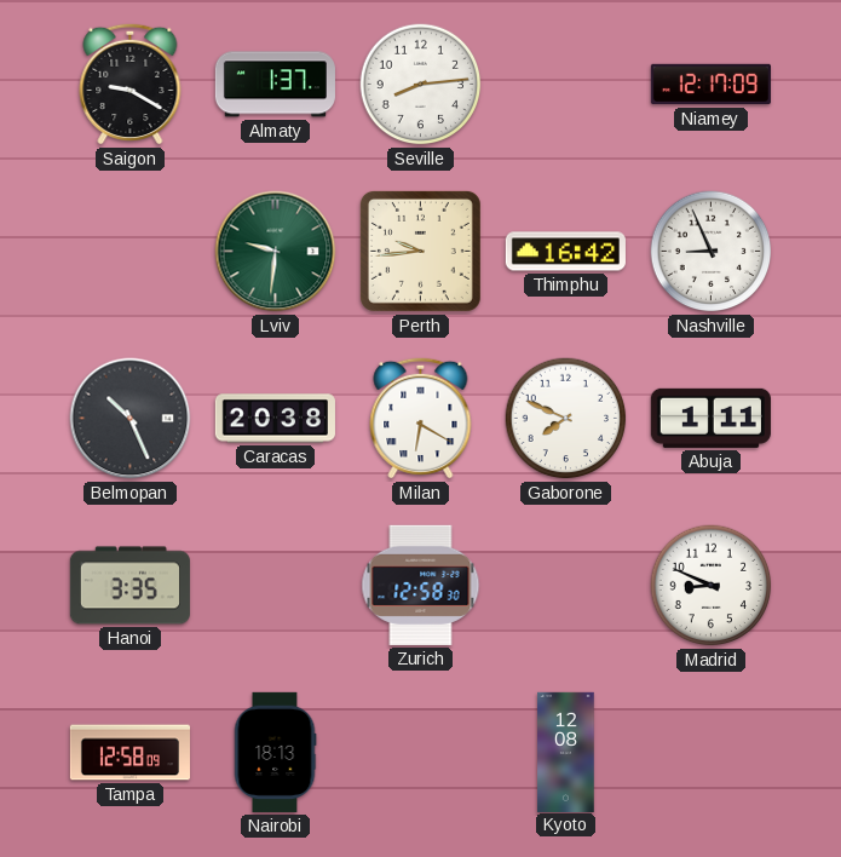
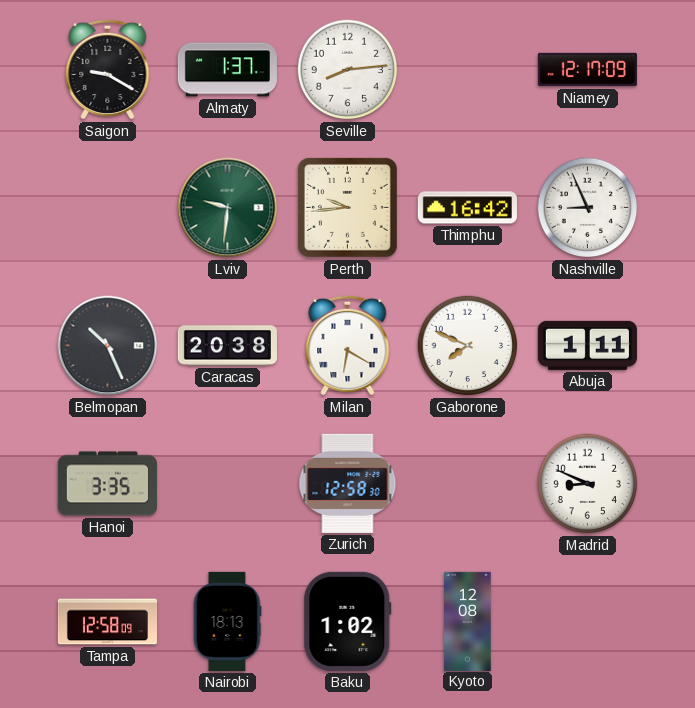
Baku: none -> 1:02 (348, 621)
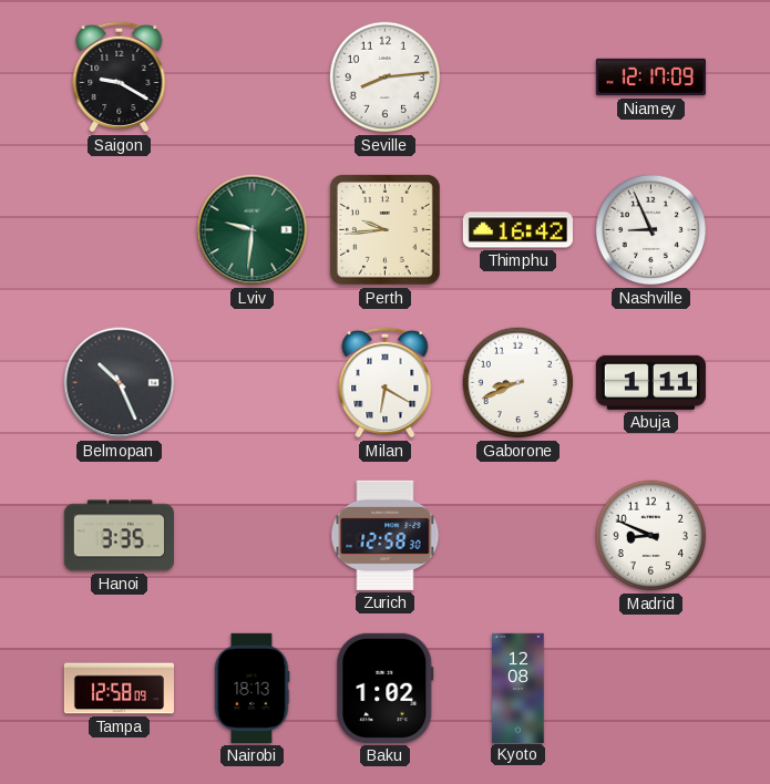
Almaty: 1:37 -> none (227, 70)
Caracas: 20:38 -> none (227, 346)
Gaborone: 7:49 -> 8:41 (519, 383)
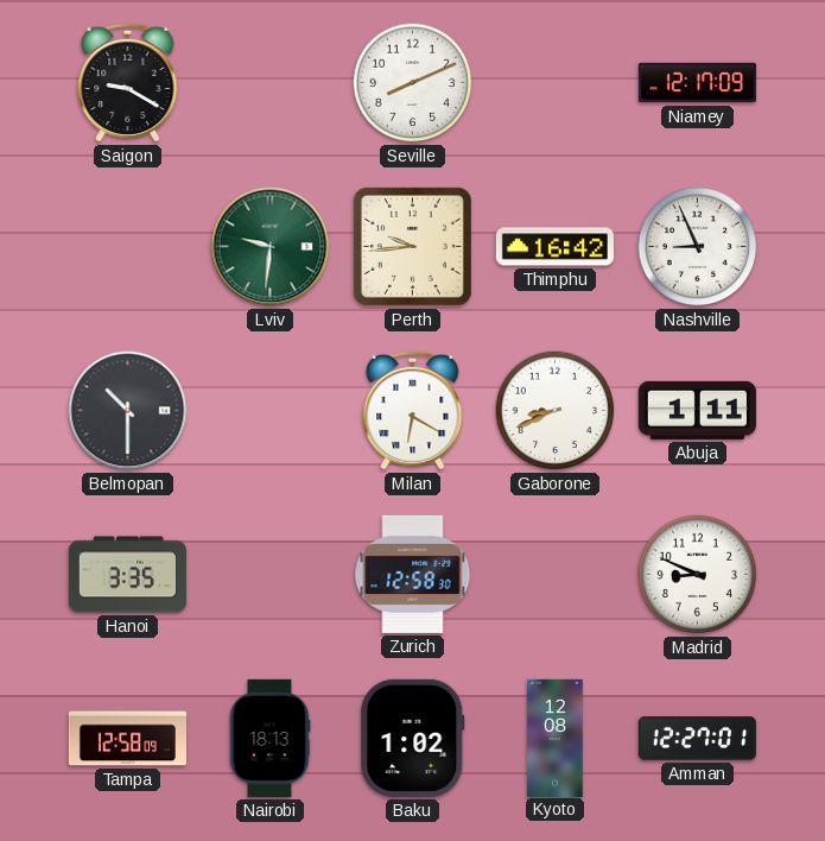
Seville: 8:14 -> 8:11 (413, 83)
Belmopan: 10:26 -> 10:30 (128, 411)
Amman: none -> 12:27 (697, 739)
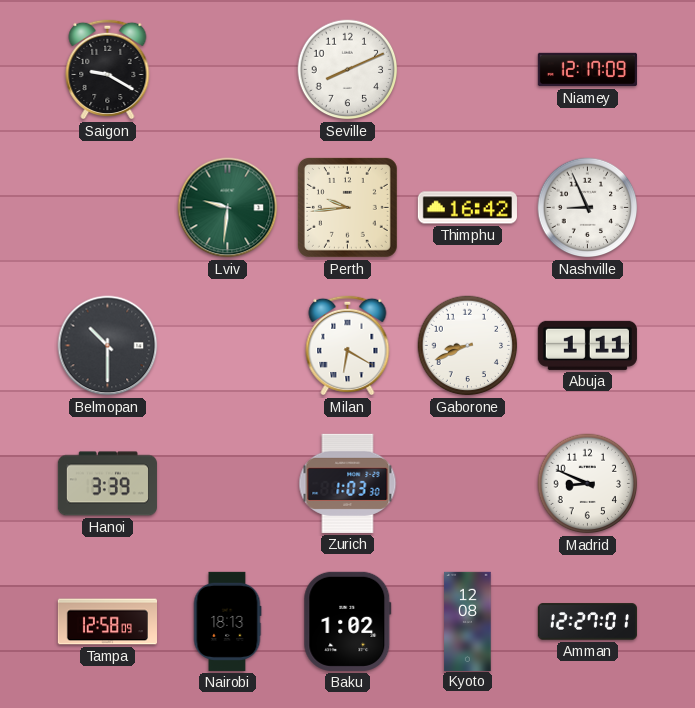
Hanoi: 3:35 -> 3:39 (107, 484)
Zurich: 12:58 -> 1:03 (348, 483)
